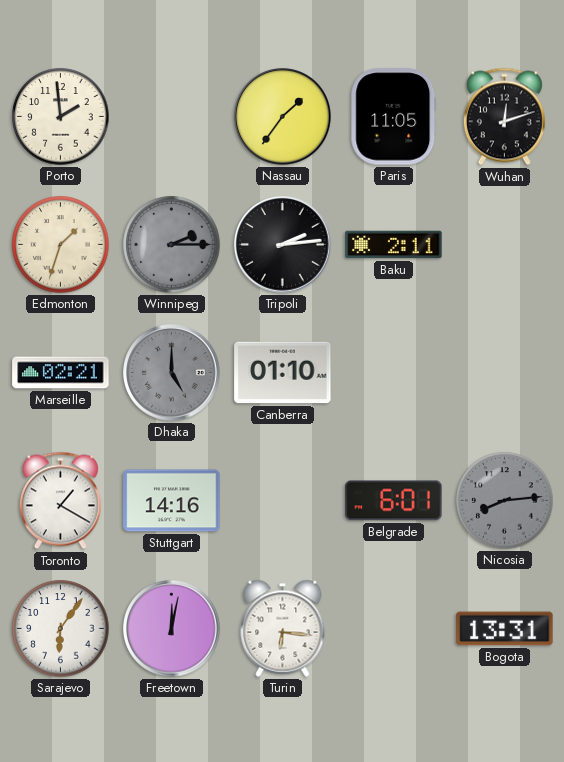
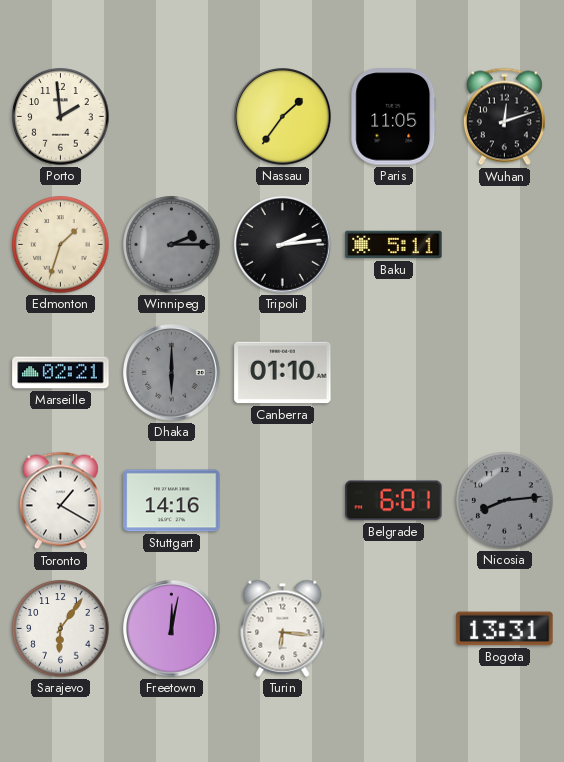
Baku: 2:11 -> 5:11 (394, 245)
Dhaka: 5:00 -> 6:00 (172, 373)
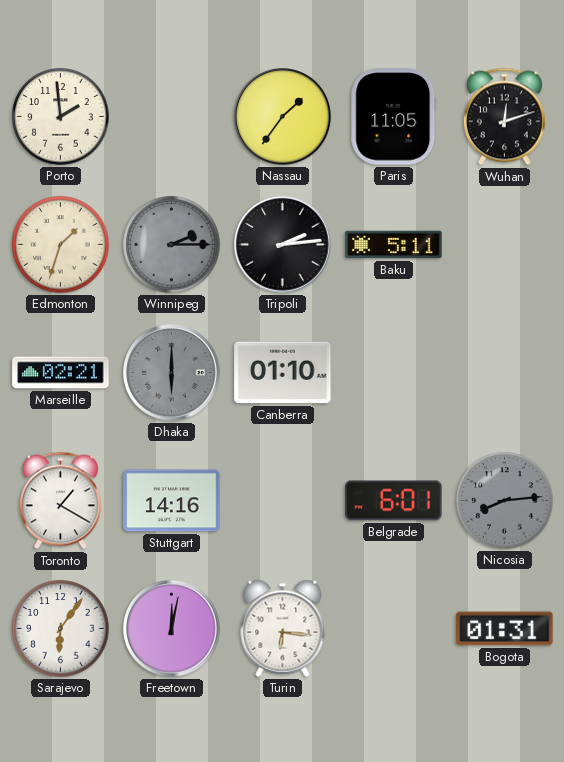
Bogota: 13:31 -> 01:31 (505, 629)
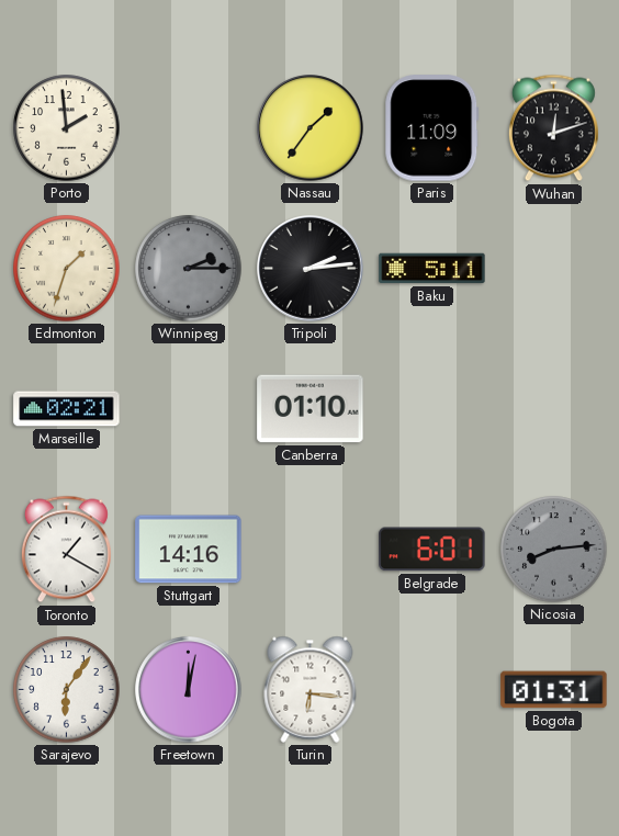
Paris: 11:05 -> 11:09 (432, 128)
Dhaka: 6:00 -> none (172, 373)
